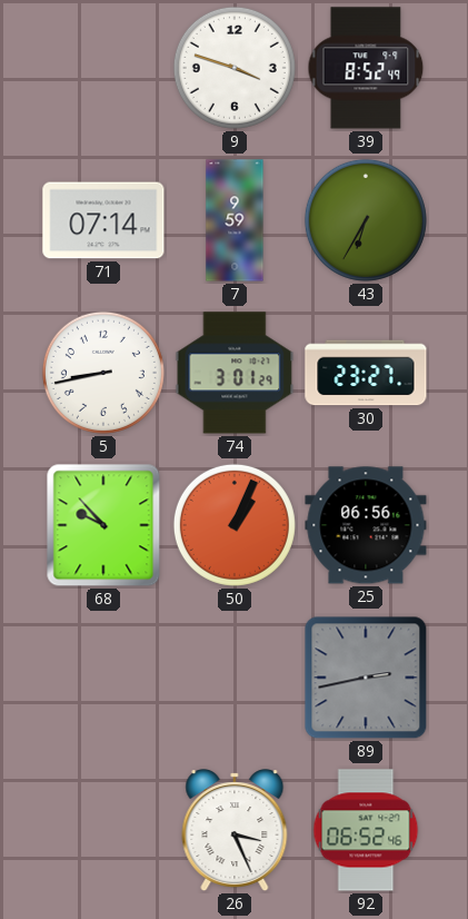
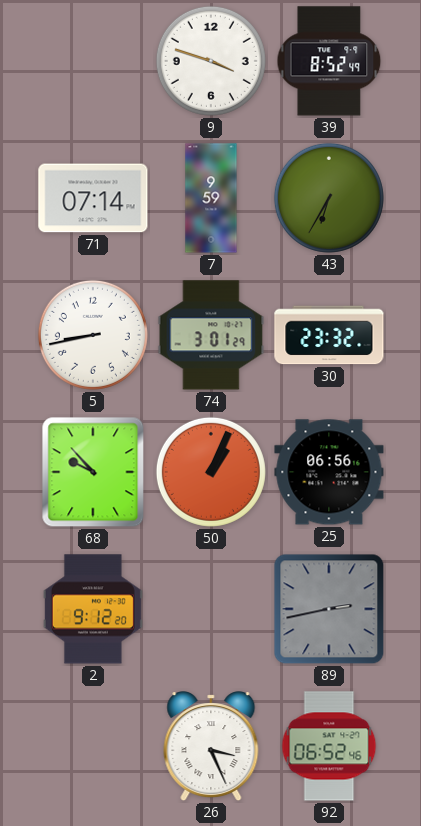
30: 23:27 -> 23:32 (329, 335)
2: none -> 9:12 (93, 609)
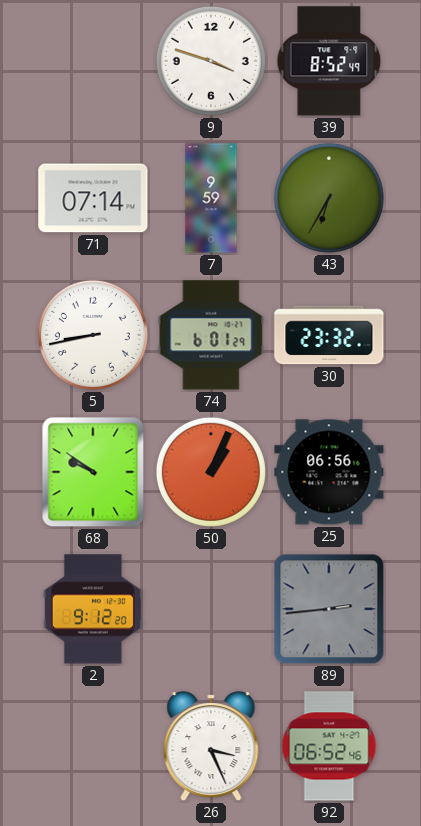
74: 3:01 -> 6:01 (211, 335)
68: 9:53 -> 9:51 (93, 472)
89: 2:43 -> 2:44 (329, 609)
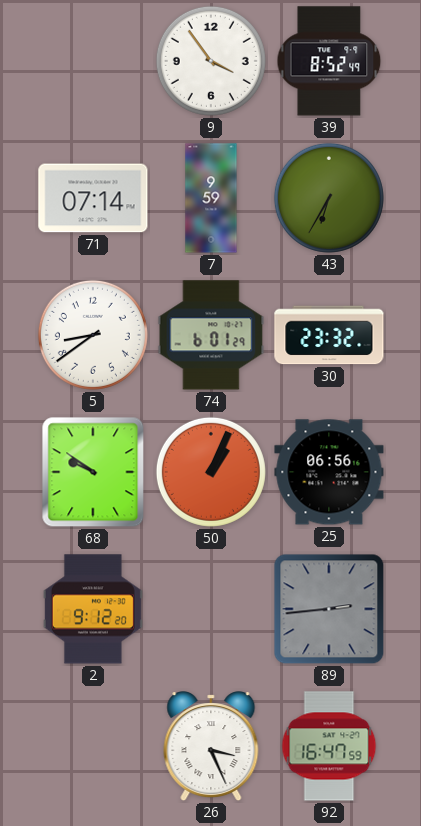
9: 3:48 -> 3:54 (211, 61)
5: 8:43 -> 8:39 (93, 335)
92: 06:52 -> 16:47 (329, 746)
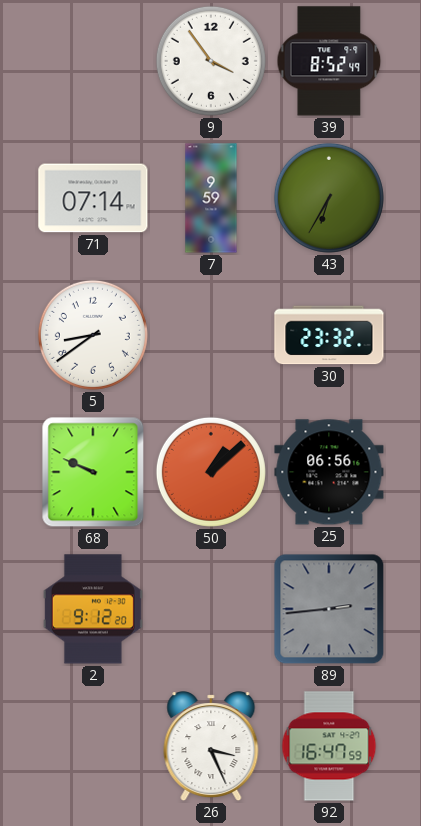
74: 6:01 -> none (211, 335)
68: 9:51 -> 9:49 (93, 472)
50: 1:04 -> 1:08 (211, 472)
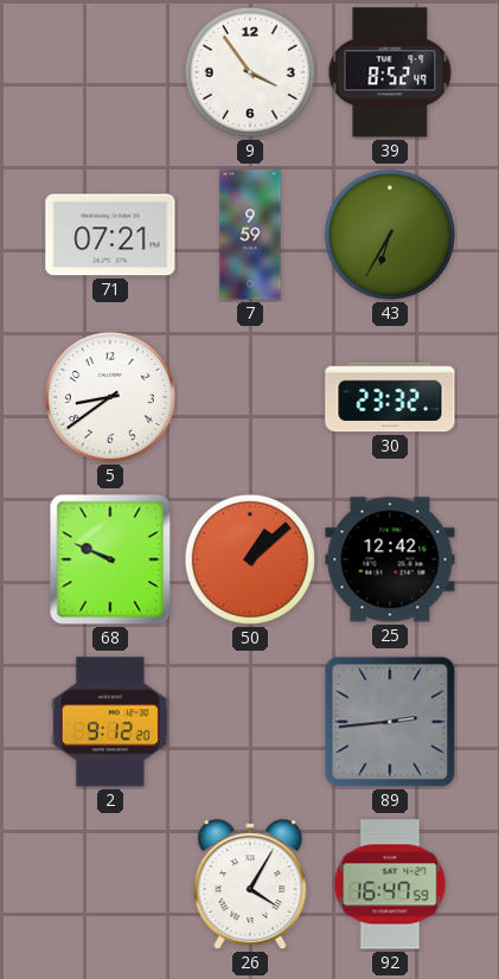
71: 07:14 -> 07:21 (110, 235)
25: 06:56 -> 12:42 (390, 559)
26: 3:26 -> 4:05 (250, 885)
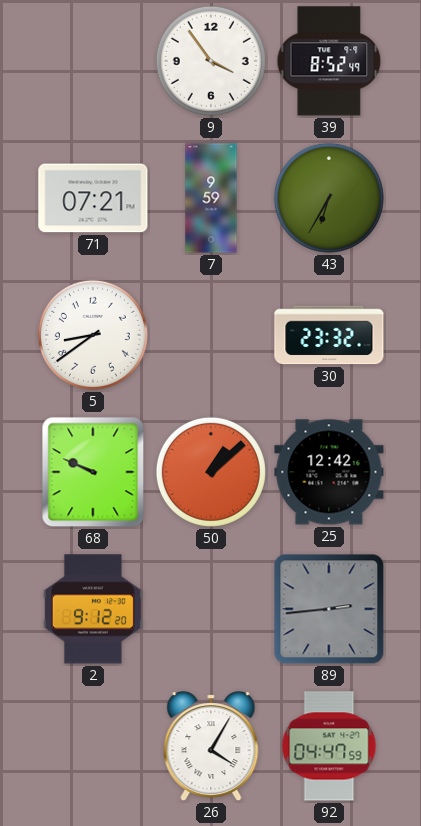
92: 16:47 -> 04:47 (329, 746)
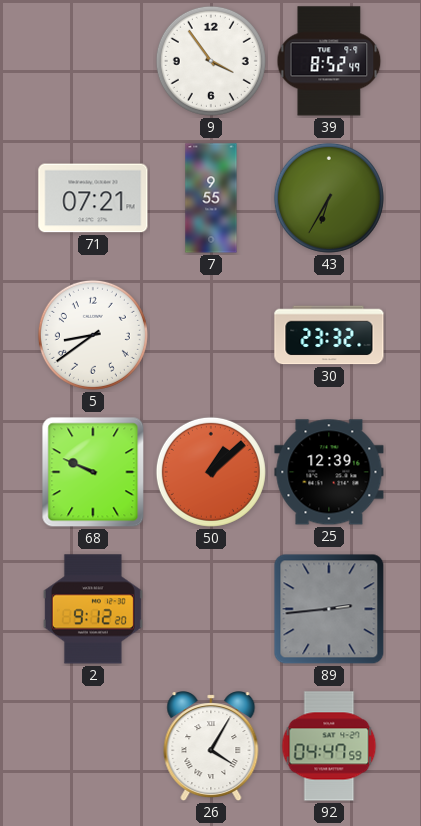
7: 9:59 -> 9:55 (211, 198)
25: 12:42 -> 12:39 (329, 472)
